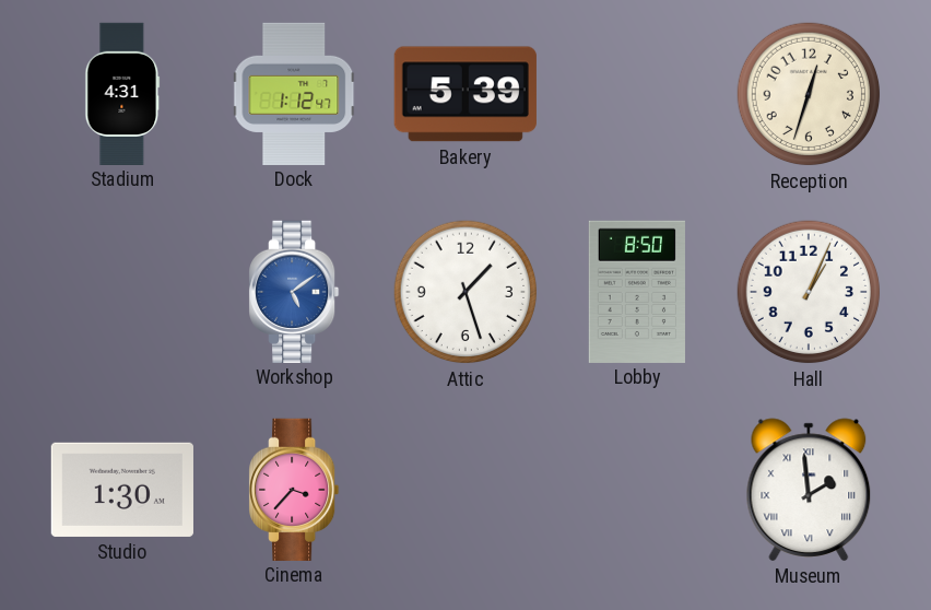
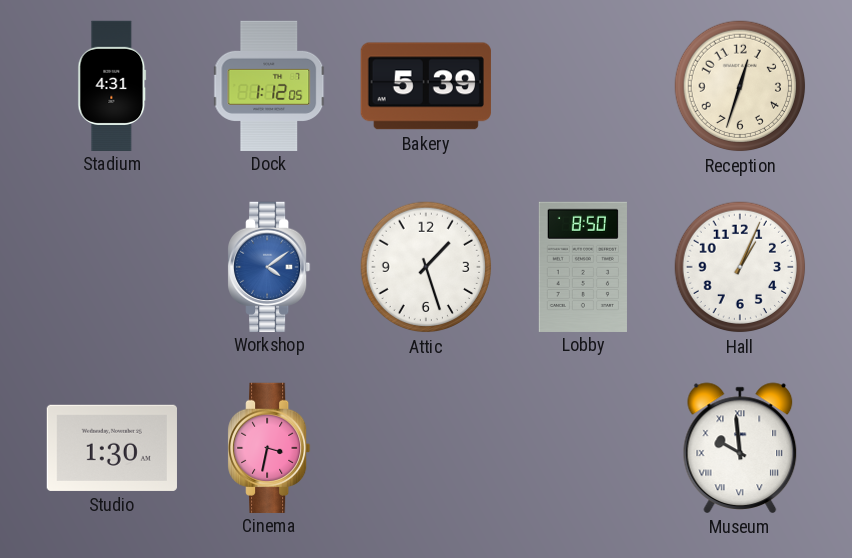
Dock: 1:12:47 -> 1:12:05 (270, 85)
Workshop: 5:09 -> 4:09 (269, 266)
Cinema: 3:37 -> 3:32 (269, 447)
Museum: 1:59 -> 9:59 (740, 448)
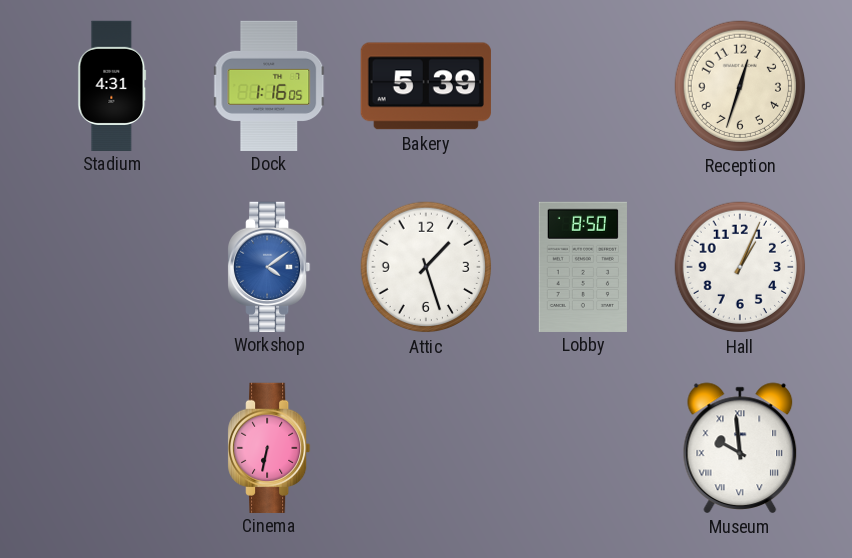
Dock: 1:12 -> 1:16 (270, 85)
Studio: 1:30 -> none (112, 448)
Cinema: 3:32 -> 6:32 (269, 447)
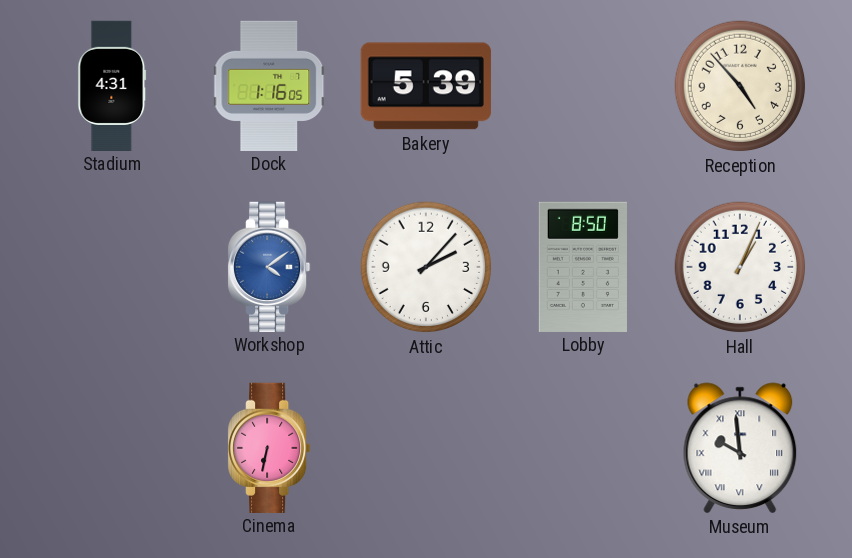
Reception: 12:33 -> 4:53 (740, 86)
Attic: 1:27 -> 2:07 (426, 267)
